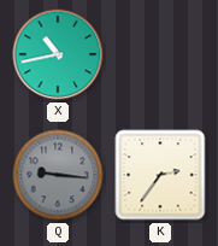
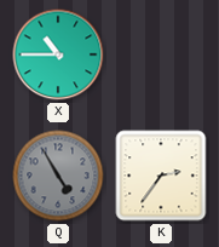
X: 10:43 -> 10:45 (58, 54)
Q: 9:16 -> 4:55 (58, 176)
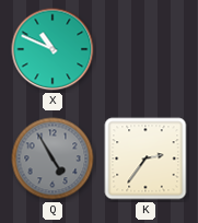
X: 10:45 -> 10:49 (53, 49)
